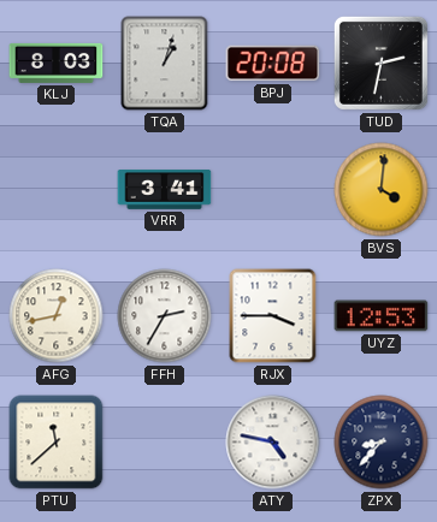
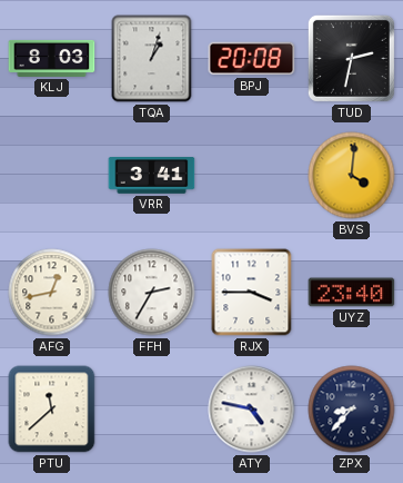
UYZ: 12:53 -> 23:40 (352, 293)
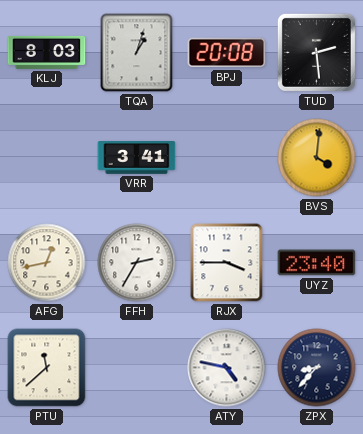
TUD: 2:32 -> 2:29 (316, 52)
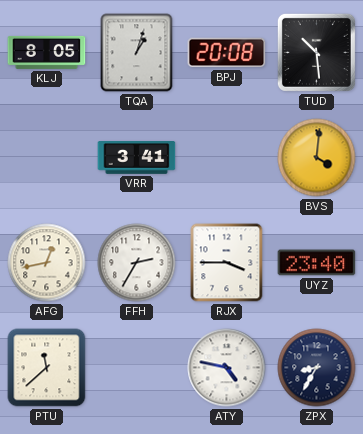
KLJ: 8:03 -> 8:05 (47, 52)
TUD: 2:29 -> 10:29 (316, 52)
ZPX: 8:37 -> 8:35 (317, 368)
